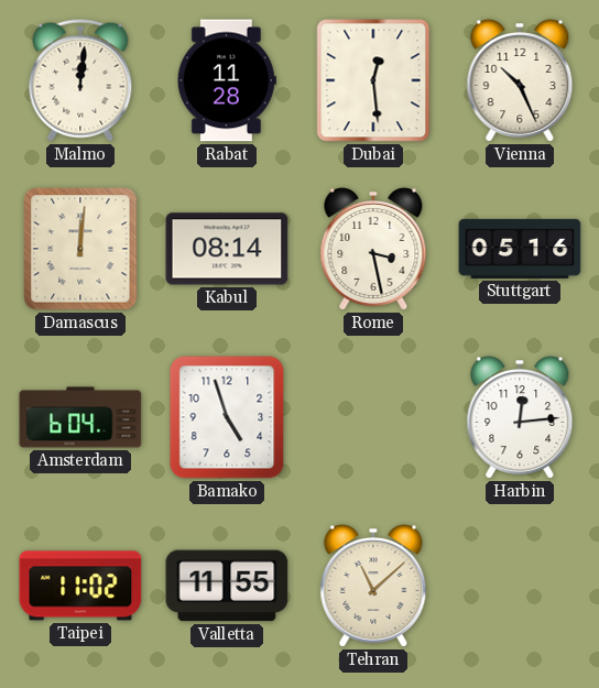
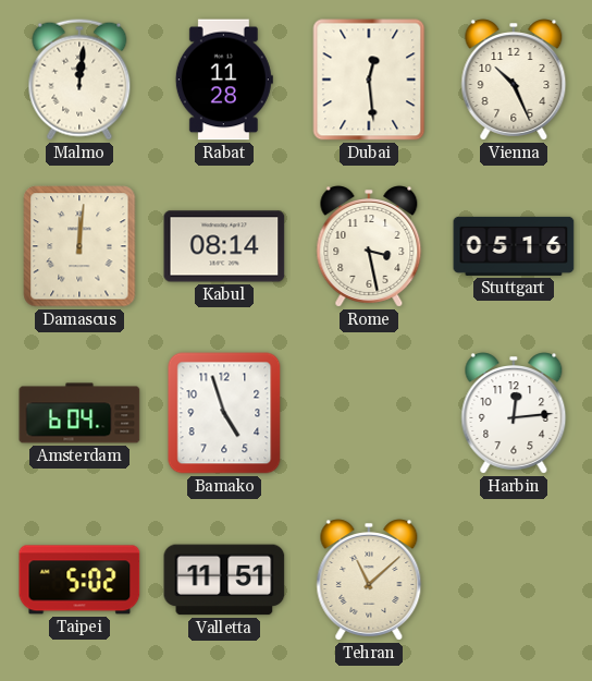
Taipei: 11:02 -> 5:02 (79, 580)
Valletta: 11:55 -> 11:51 (224, 580)
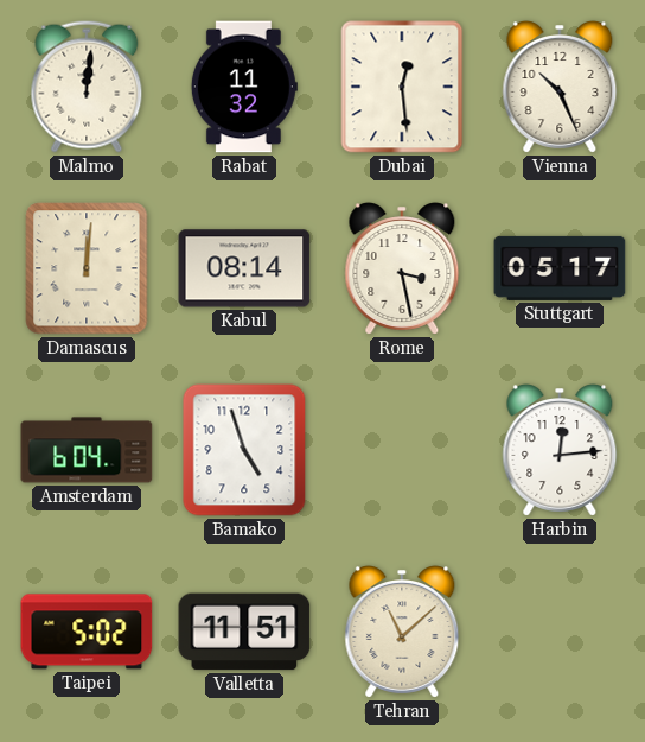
Rabat: 11:28 -> 11:32 (244, 87)
Stuttgart: 05:16 -> 05:17 (560, 268)
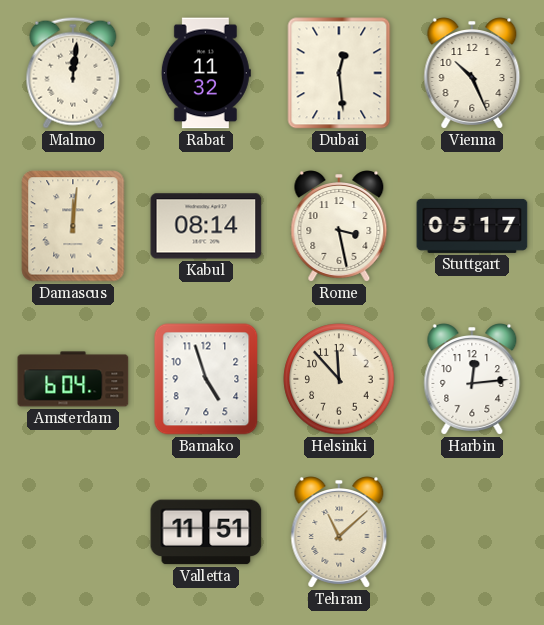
Helsinki: none -> 11:53 (339, 379)
Taipei: 5:02 -> none (87, 632)
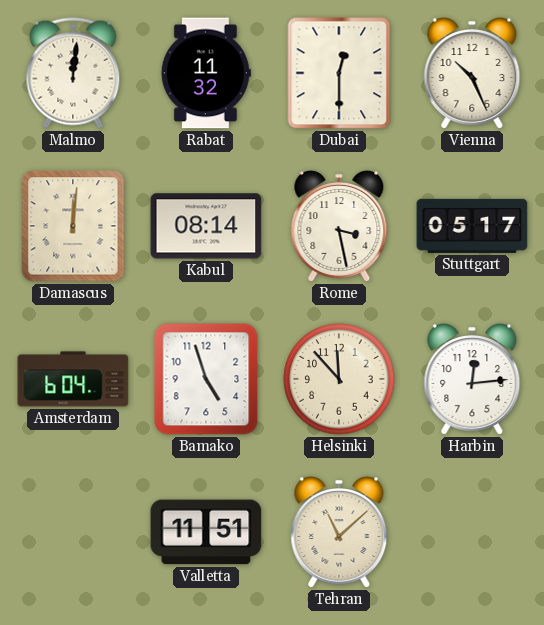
Dubai: 12:29 -> 12:30 (339, 73)
